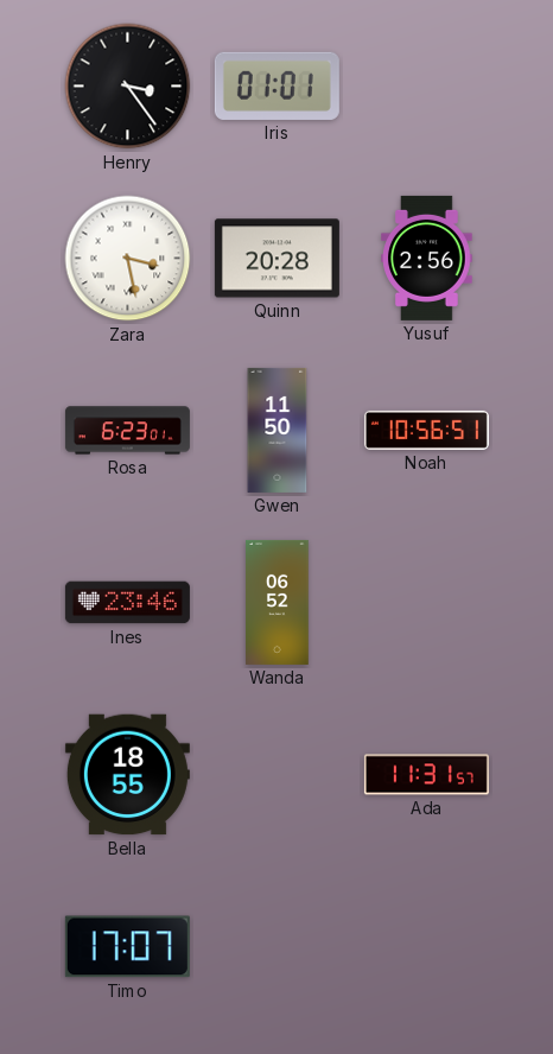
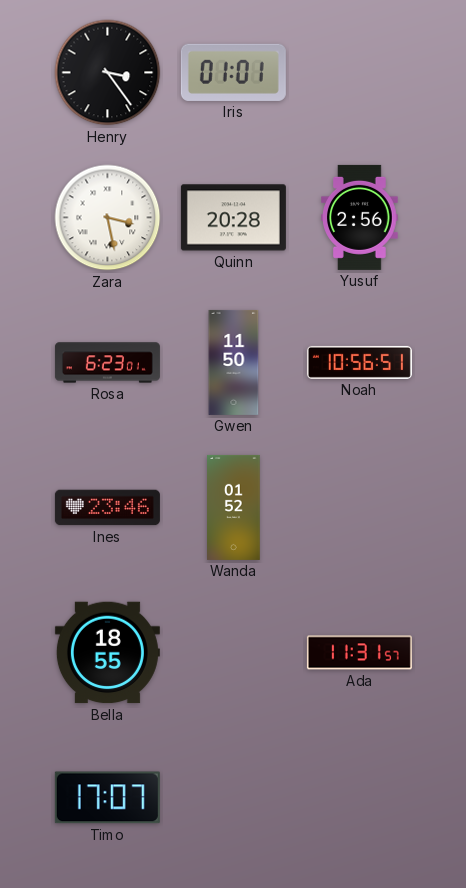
Wanda: 06:52 -> 01:52 (234, 507)
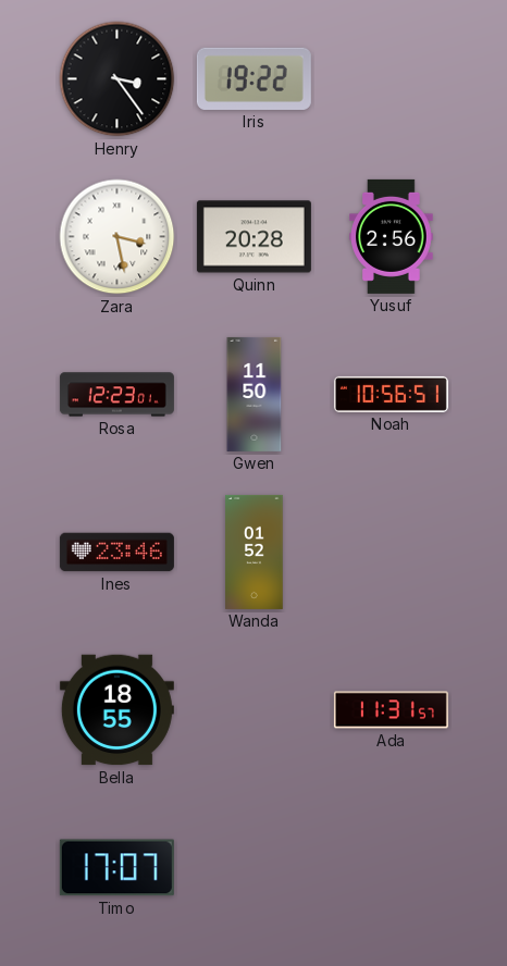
Iris: 01:01 -> 19:22 (253, 78)
Rosa: 6:23 -> 12:23 (116, 395)
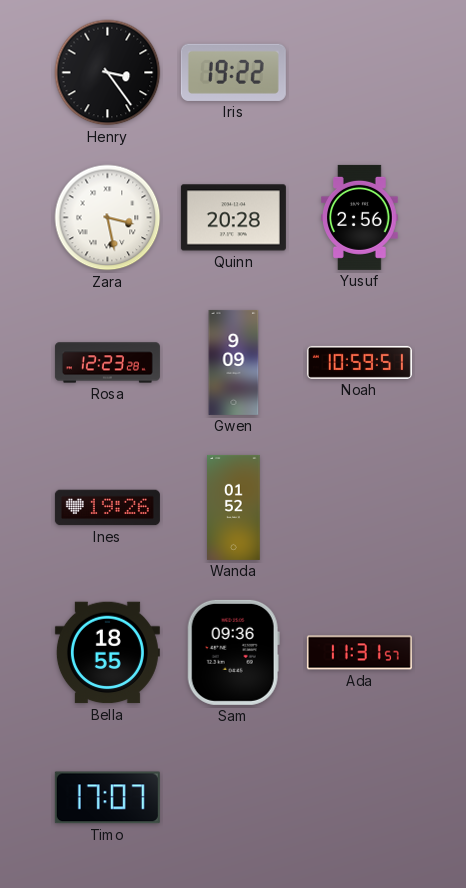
Rosa: 12:23:01 -> 12:23:28 (107, 363)
Gwen: 11:50 -> 9:09 (234, 362)
Noah: 10:56 -> 10:59 (359, 362)
Ines: 23:46 -> 19:26 (107, 508)
Sam: none -> 09:36 (233, 652)
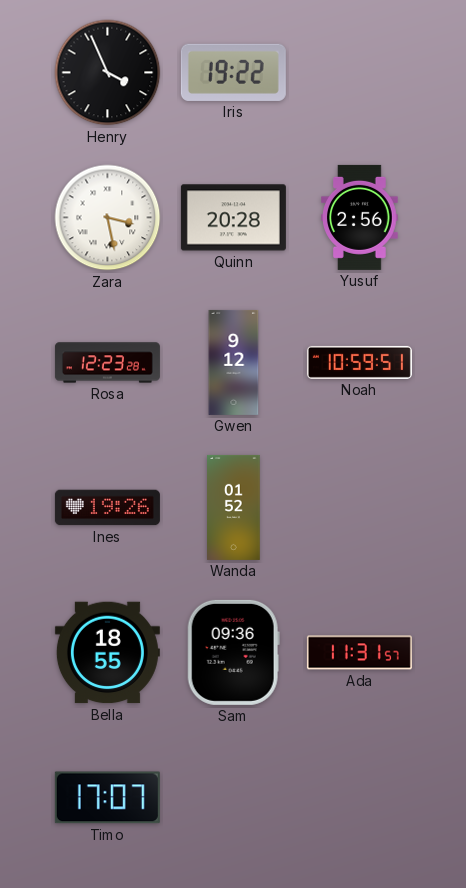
Henry: 3:24 -> 3:56 (108, 73)
Gwen: 9:09 -> 9:12 (234, 362)
